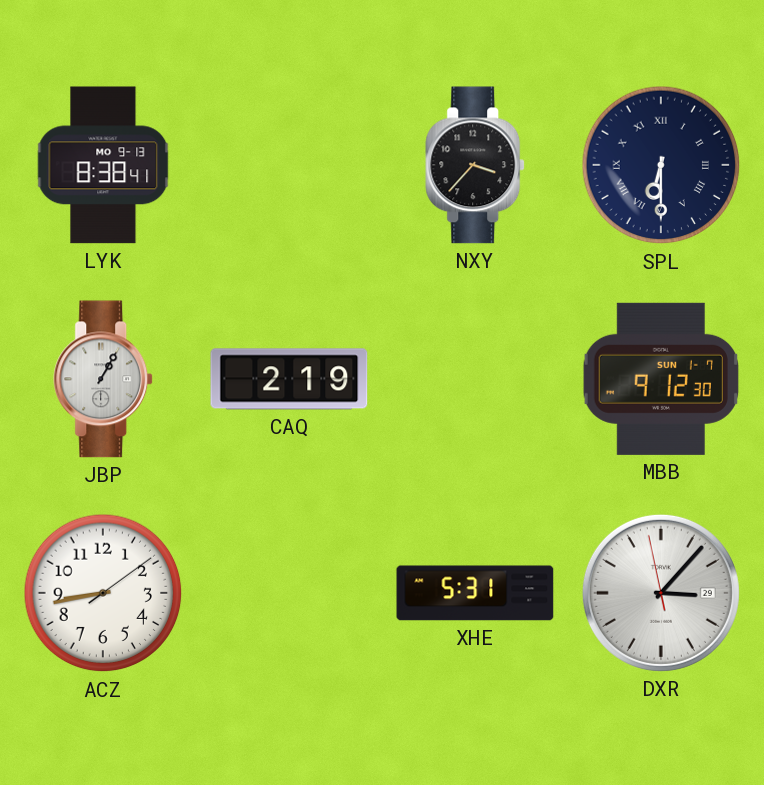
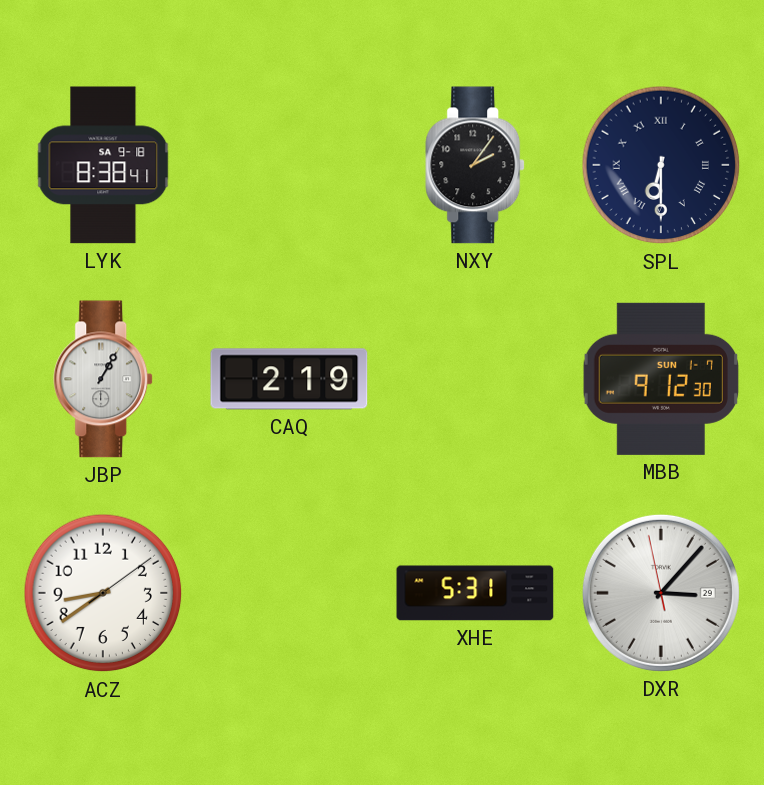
LYK date: MO 9-13 -> SA 9-18 (103, 165)
NXY: 3:37 -> 2:06 (476, 165)
ACZ: 8:43 -> 8:39 (103, 593)
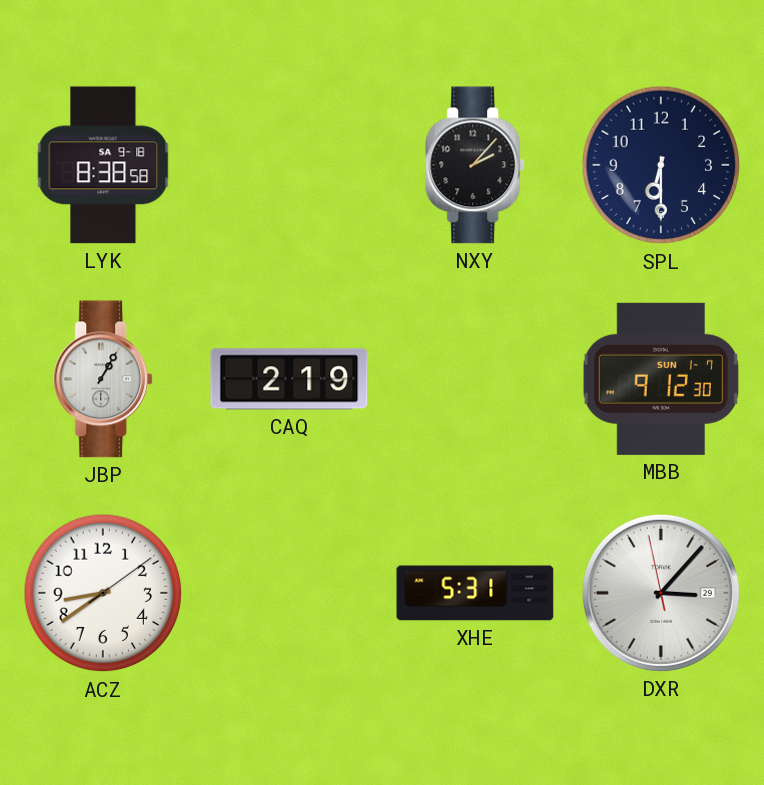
LYK: 8:38:41 -> 8:38:58 (103, 165)
NXY: 2:06 -> 2:07 (476, 165)
SPL numerals: Roman -> Arabic (661, 165)
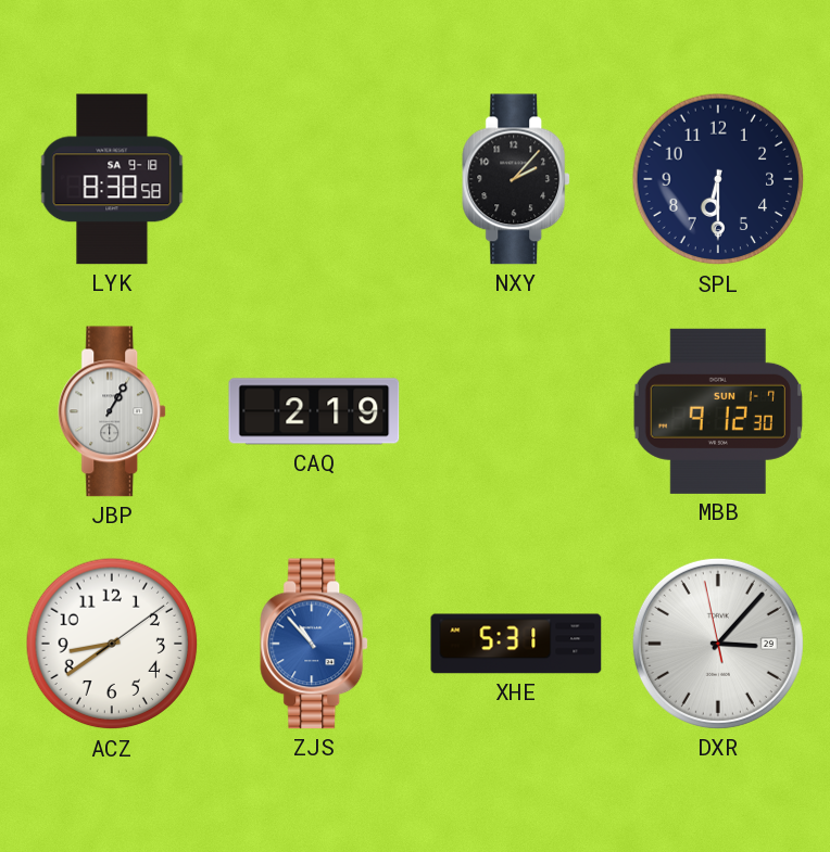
ZJS: none -> 10:53 (315, 644)
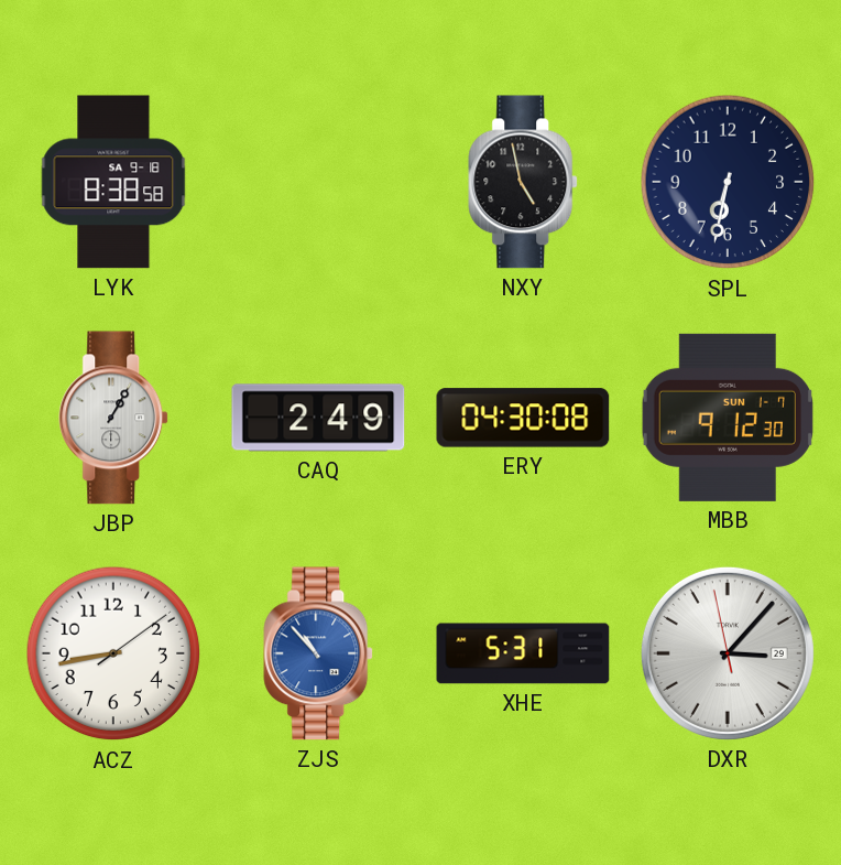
NXY: 2:07 -> 4:58 (524, 182)
SPL: 6:30 -> 6:32 (728, 182)
CAQ: 2:19 -> 2:49 (318, 418)
ERY: none -> 04:30 (523, 418)
ACZ: 8:39 -> 8:43 (113, 653)
